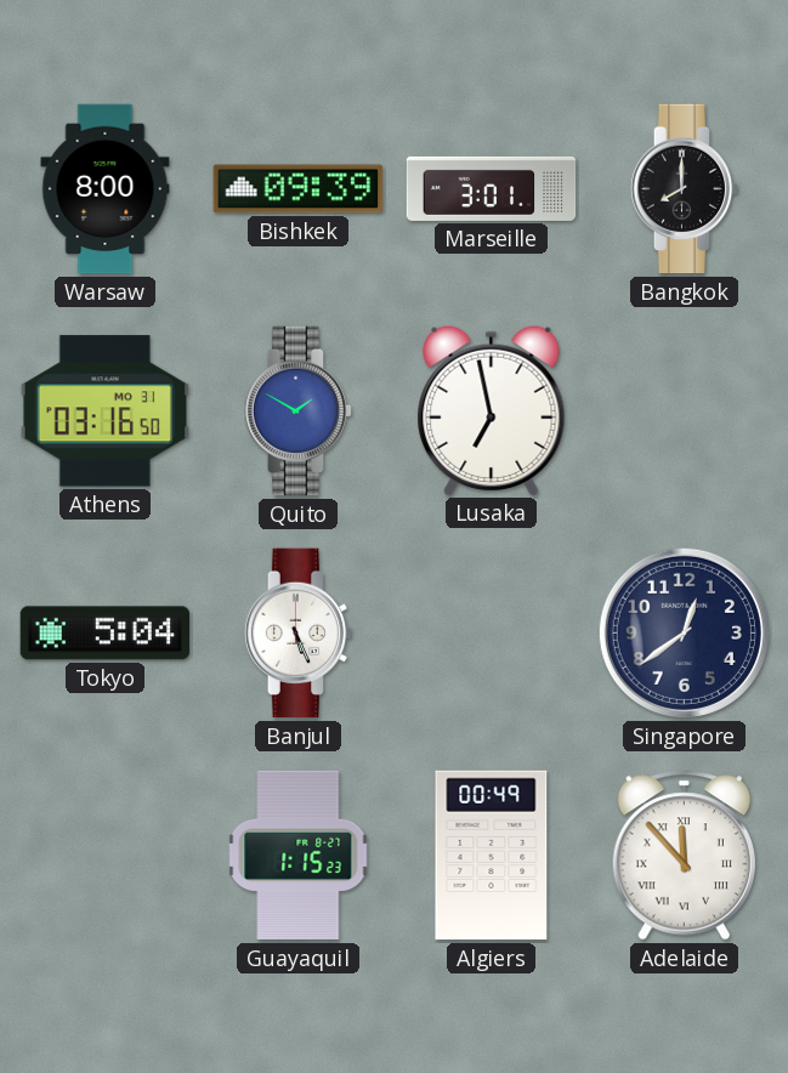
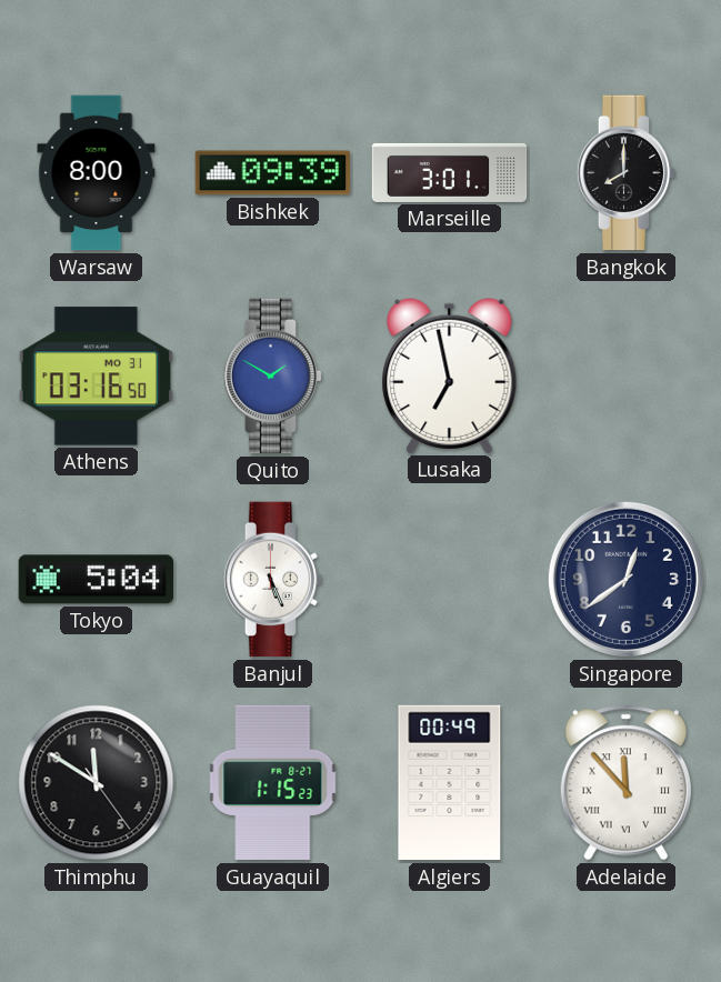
Thimphu: none -> 11:50 (97, 783)
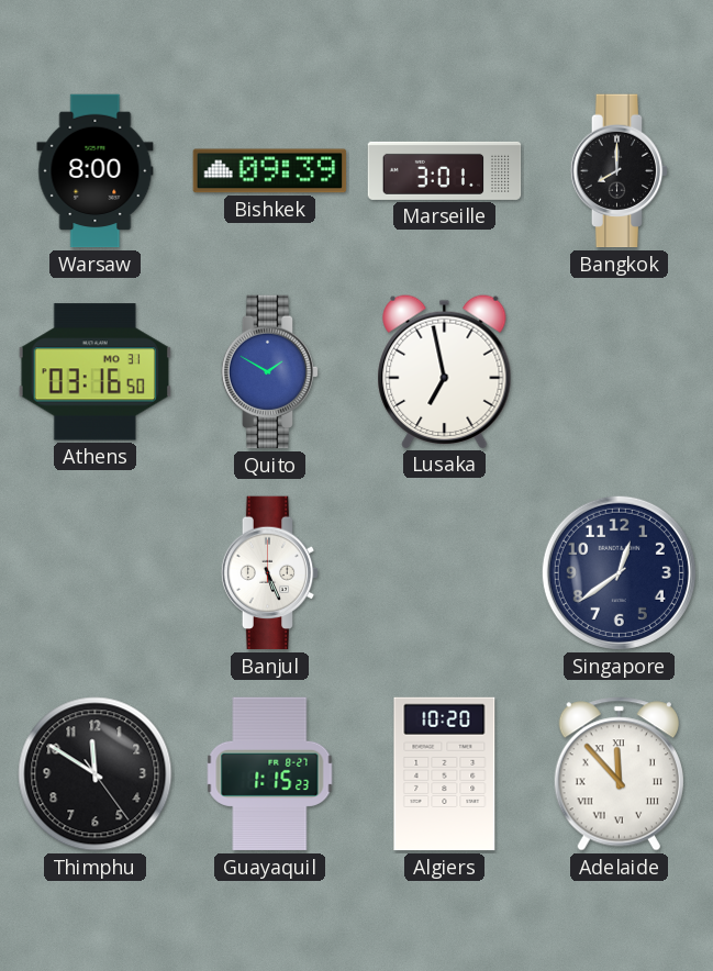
Tokyo: 5:04 -> none (97, 580)
Algiers: 00:49 -> 10:20 (445, 774)
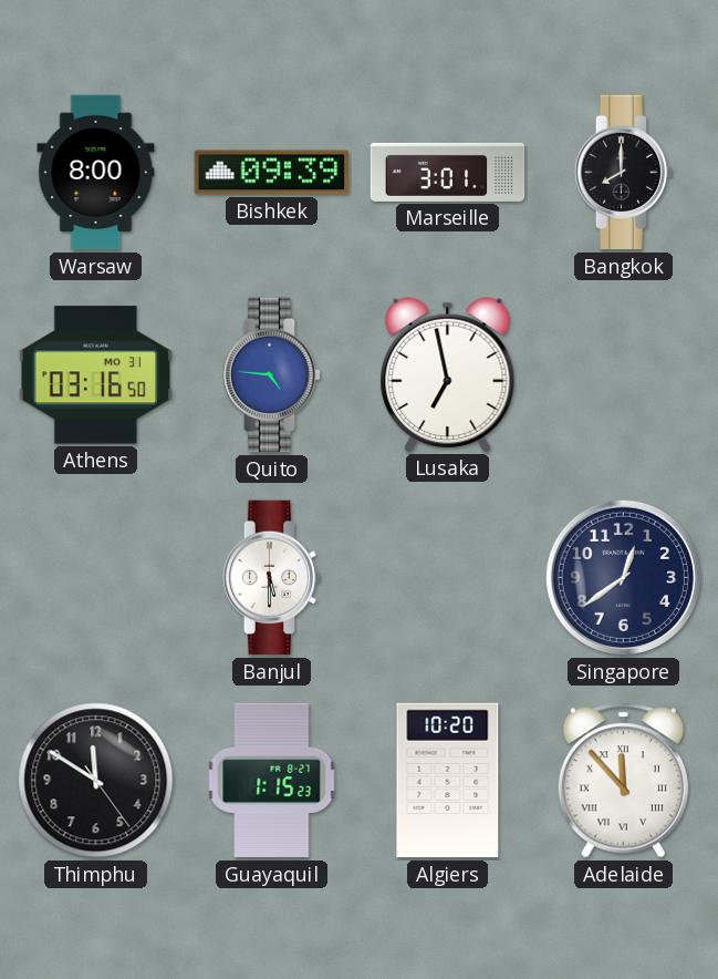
Quito: 1:50 -> 4:46 (272, 375)
Banjul: 5:26 -> 5:30 (272, 578)
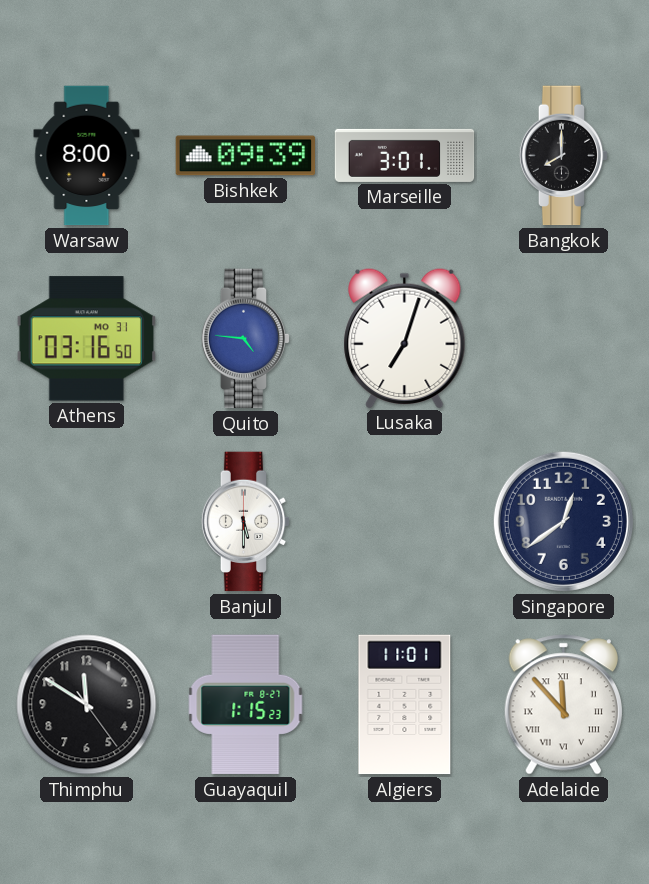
Lusaka: 6:58 -> 7:03 (405, 338)
Algiers: 10:20 -> 11:01 (405, 705)
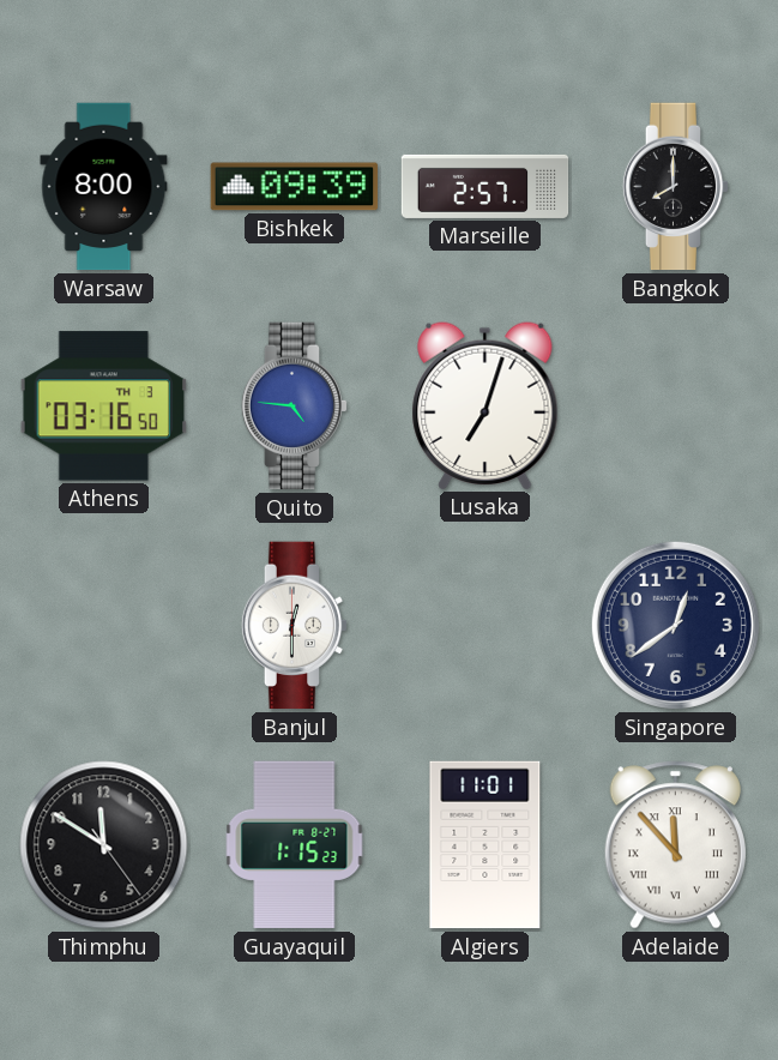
Marseille: 3:01 -> 2:57 (486, 186)
Athens date: MO 31 -> TH 3 (103, 406)
Banjul: 5:30 -> 12:30 (295, 626)
